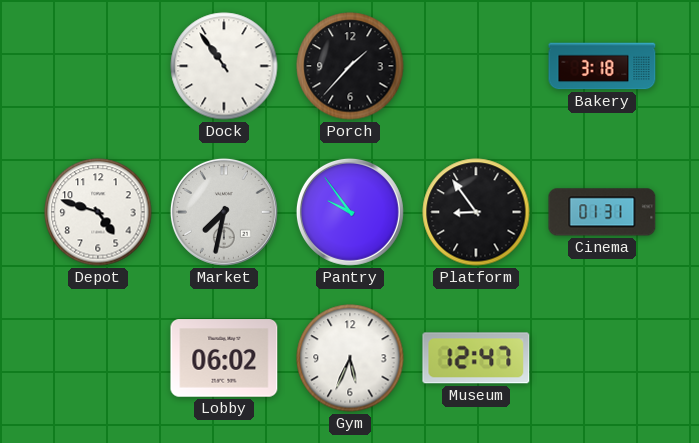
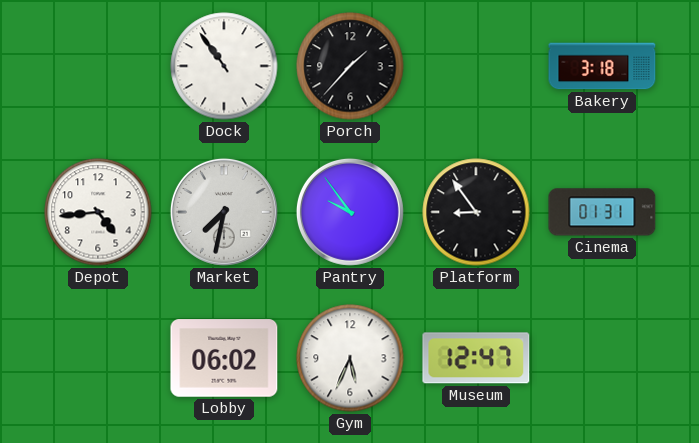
Depot: 4:48 -> 4:44 (98, 212)
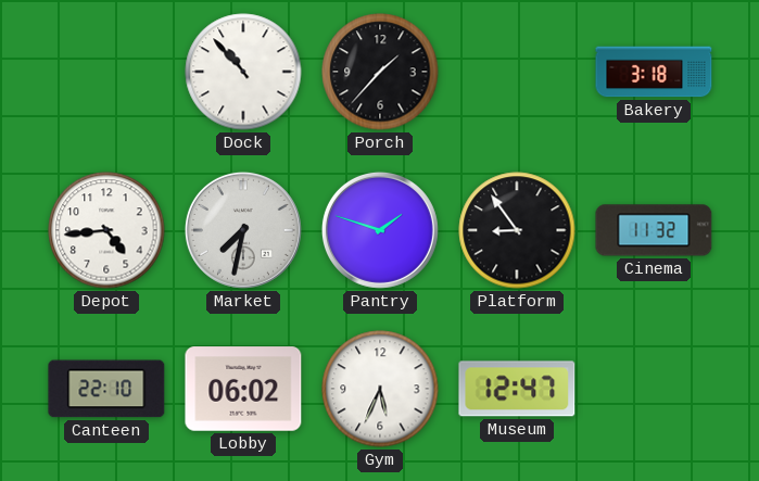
Dock: 10:54 -> 10:53 (243, 72)
Pantry: 9:54 -> 1:48 (380, 230)
Cinema: 01:31 -> 11:32 (654, 230)
Canteen: none -> 22:10 (106, 389)
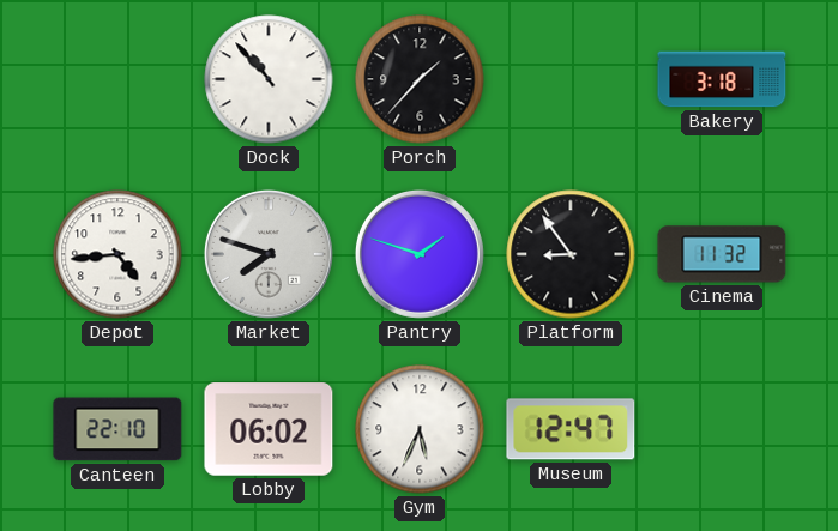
Market: 7:32 -> 7:48 (269, 254)
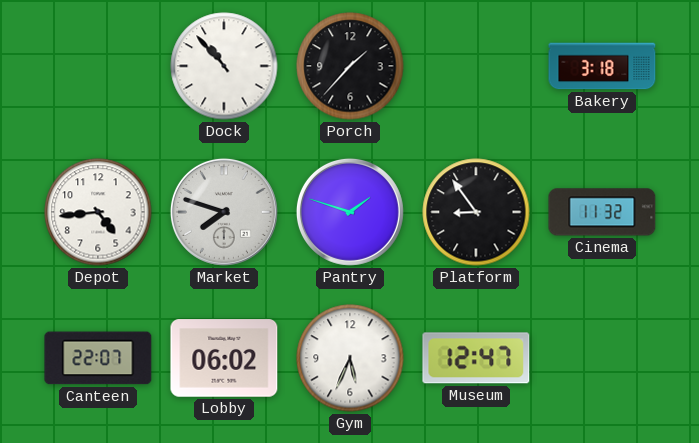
Canteen: 22:10 -> 22:07 (98, 358)
